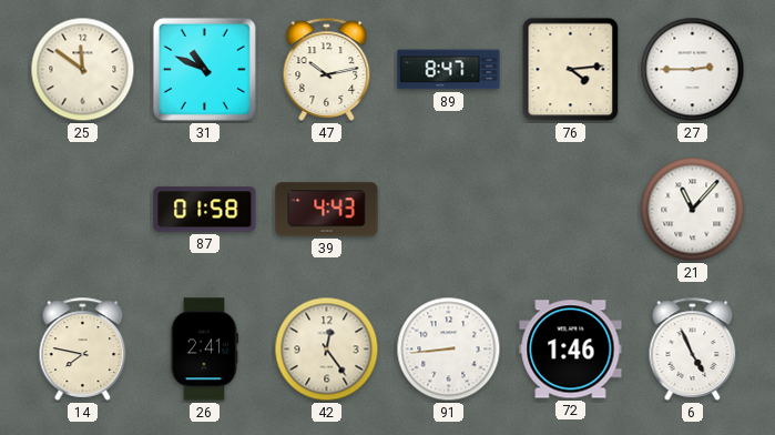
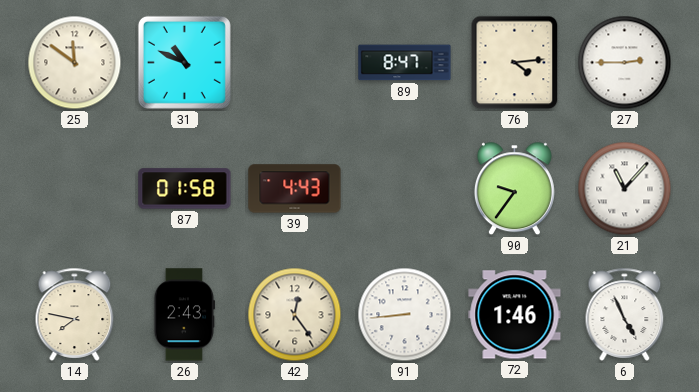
47: 10:13 -> none (327, 69)
90: none -> 9:36 (514, 189)
26: 2:41 -> 2:43 (185, 315)
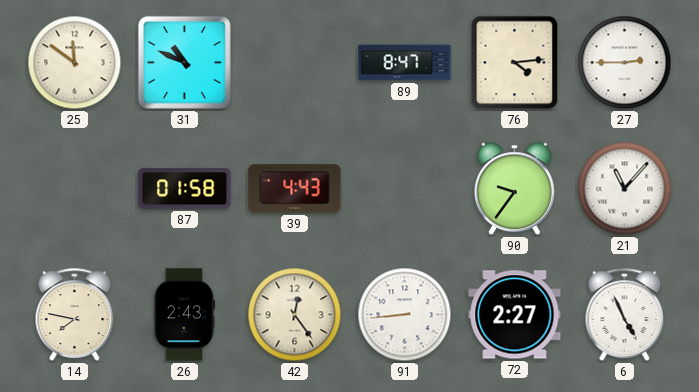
72: 1:46 -> 2:27 (515, 315)
